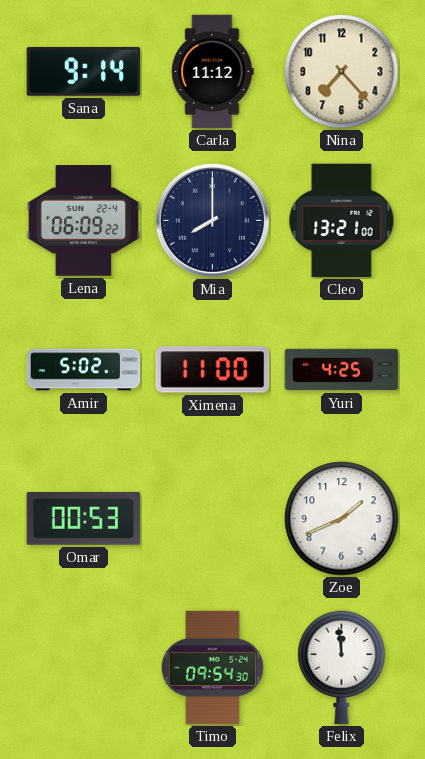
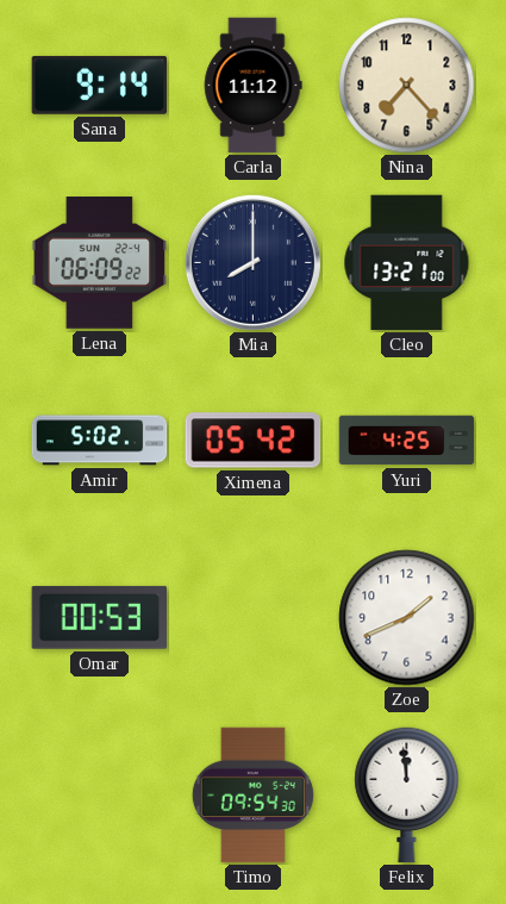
Ximena: 11:00 -> 05:42 (254, 441)
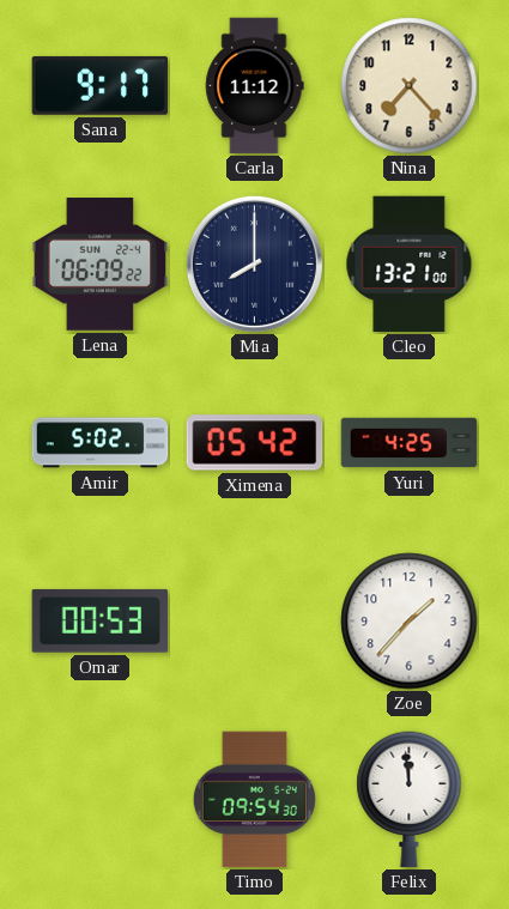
Sana: 9:14 -> 9:17 (101, 85)
Zoe: 1:41 -> 1:37 (410, 622)
